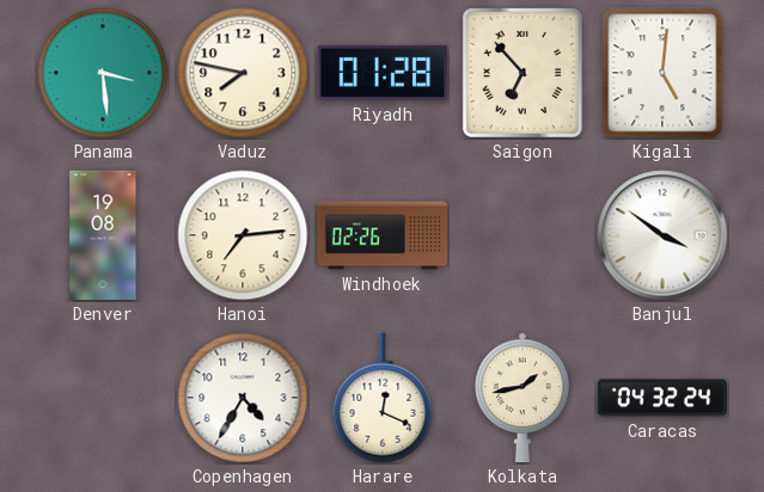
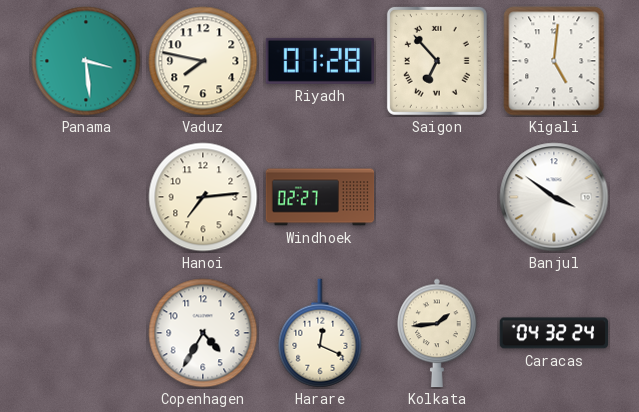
Denver: 19:08 -> none (103, 235)
Windhoek: 02:26 -> 02:27 (320, 197)
Kolkata: 1:43 -> 1:44 (437, 333)
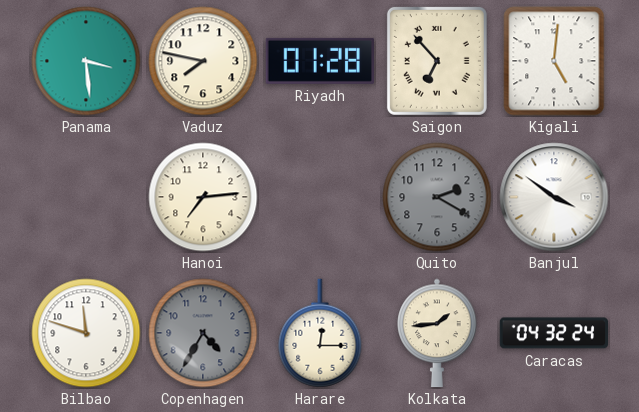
Windhoek: 02:27 -> none (320, 197)
Quito: none -> 2:20 (437, 197)
Bilbao: none -> 11:48 (86, 333)
Copenhagen dial: white -> grey (203, 333)
Harare: 12:19 -> 12:15 (320, 333)
